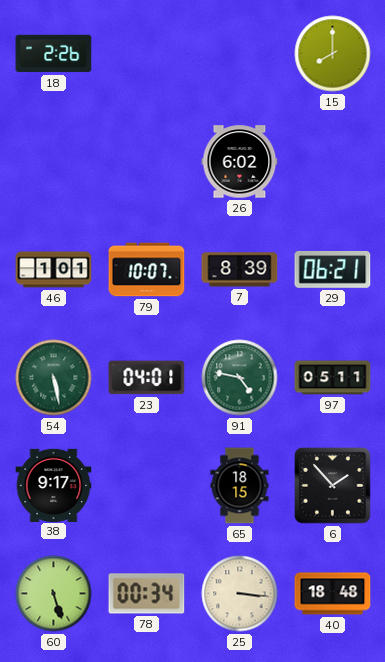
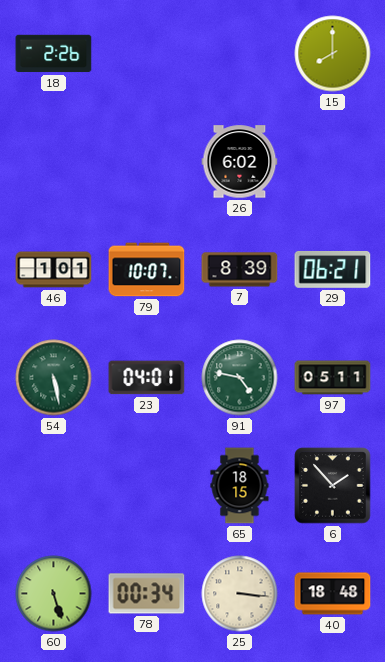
38: 9:17 -> none (54, 485)
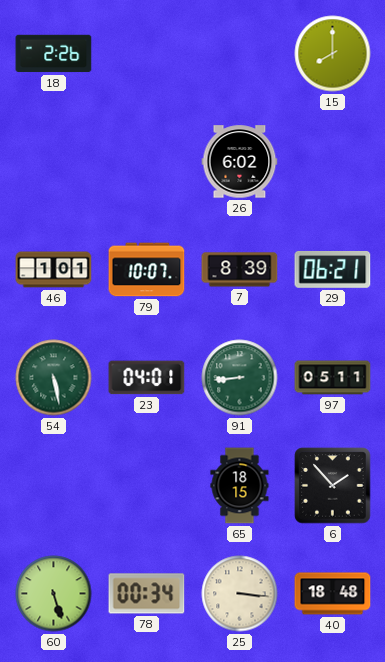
91: 4:47 -> 8:44 (240, 378)
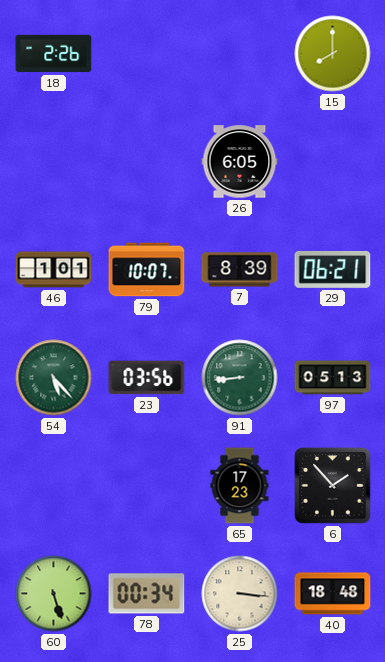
26: 6:02 -> 6:05 (240, 162)
54: 5:28 -> 5:23 (54, 378)
23: 04:01 -> 03:56 (147, 378)
97: 05:11 -> 05:13 (333, 378)
65: 18:15 -> 17:23 (240, 486)
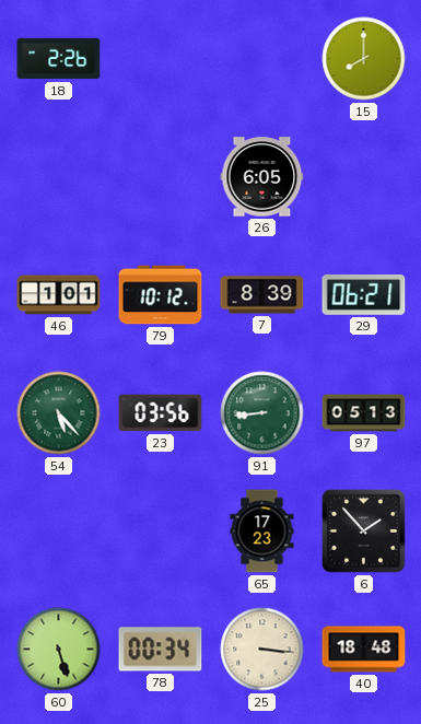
79: 10:07 -> 10:12 (161, 295)
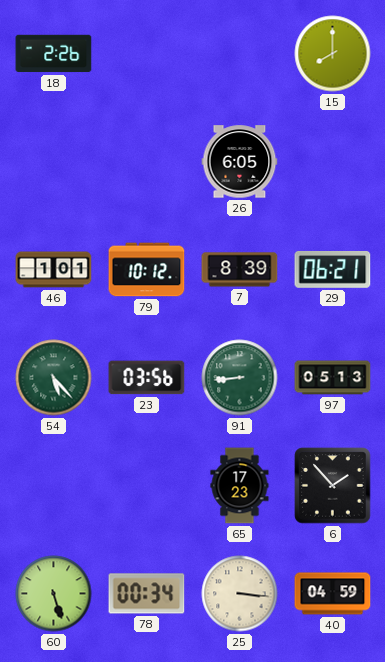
40: 18:48 -> 04:59 (333, 594)
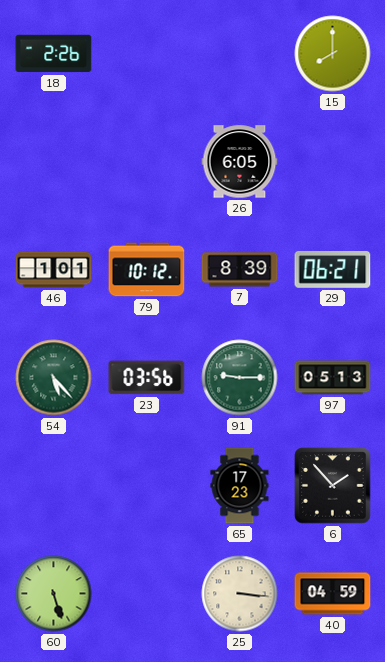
91: 8:44 -> 9:15 (240, 378)
78: 00:34 -> none (147, 594)
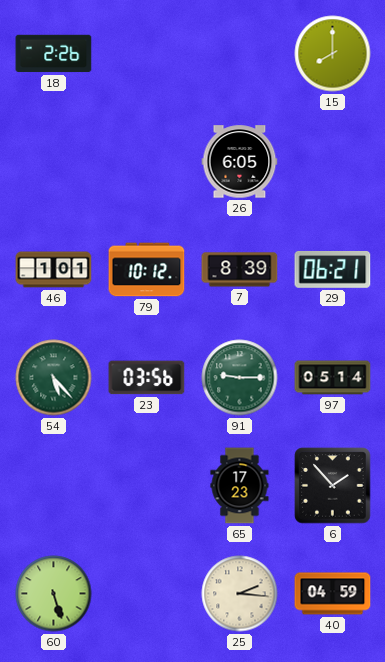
97: 05:13 -> 05:14 (333, 378)
25: 3:16 -> 2:16 (240, 594)
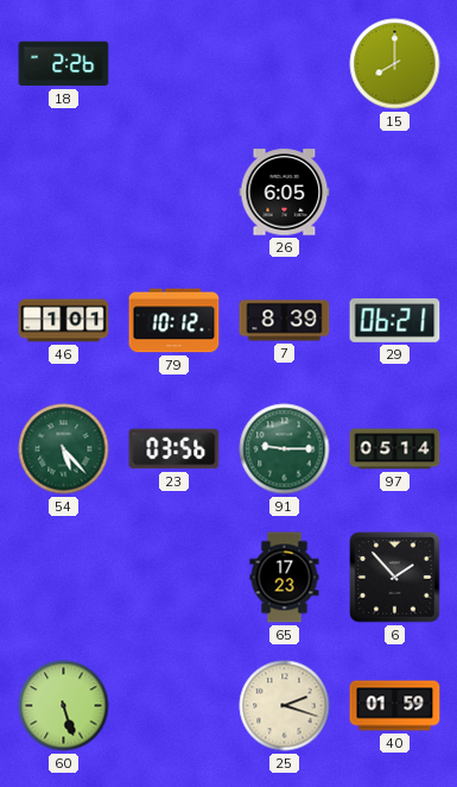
25: 2:16 -> 2:18 (285, 706)
40: 04:59 -> 01:59 (395, 706)
